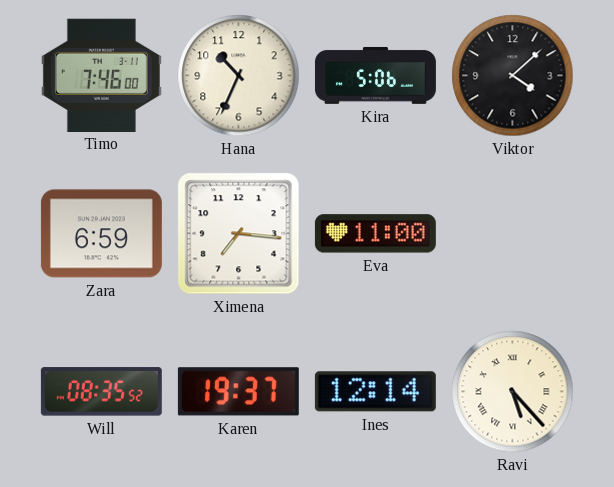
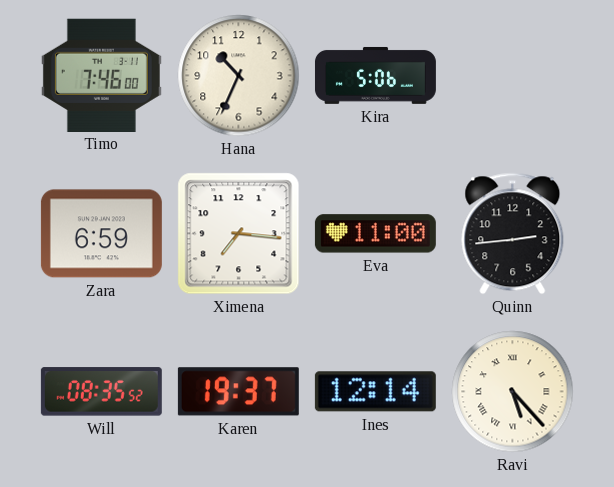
Viktor: 4:08 -> none (513, 76)
Quinn: none -> 2:44 (513, 234)
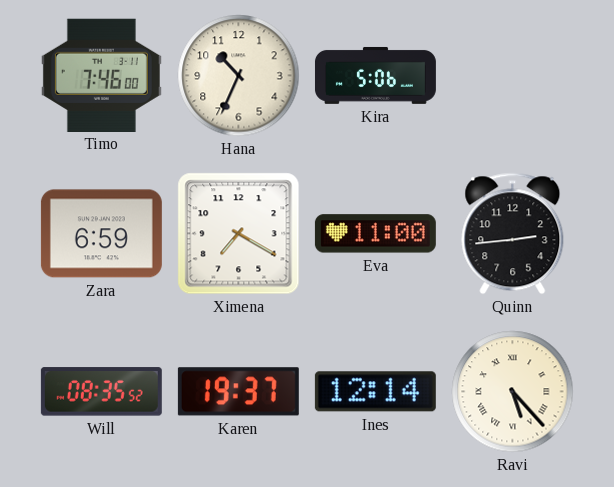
Ximena: 7:16 -> 7:20 (239, 234)
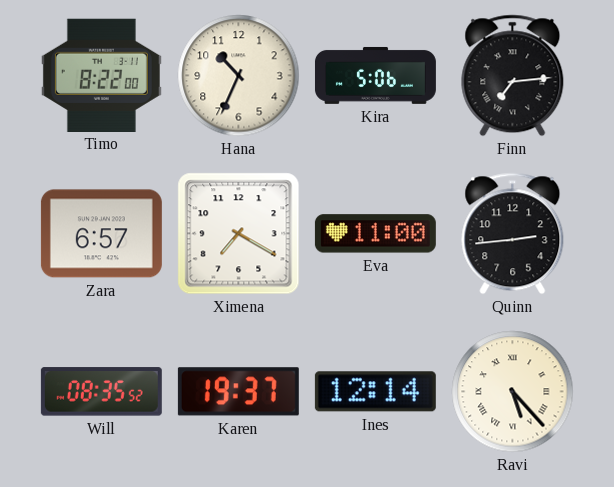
Timo: 7:46 -> 8:22 (101, 75)
Finn: none -> 7:14 (513, 76)
Zara: 6:59 -> 6:57 (101, 234)
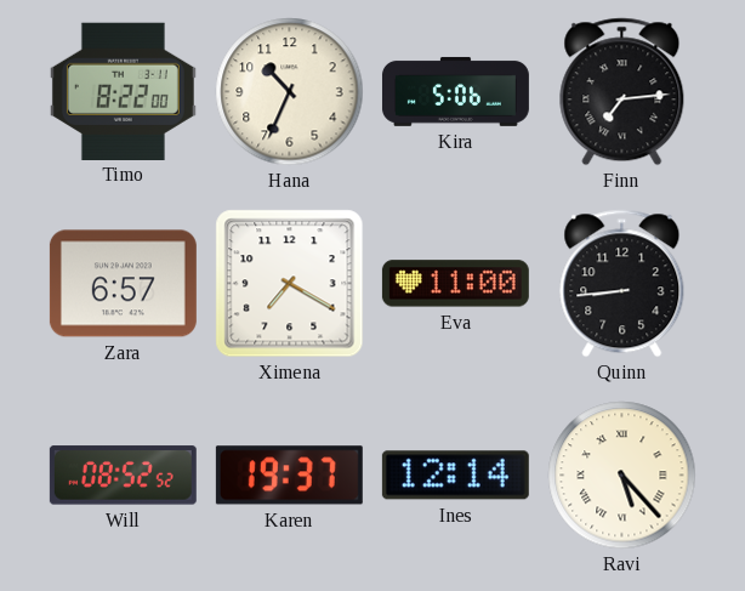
Quinn: 2:44 -> 8:44 (622, 284)
Will: 08:35 -> 08:52 (123, 476)
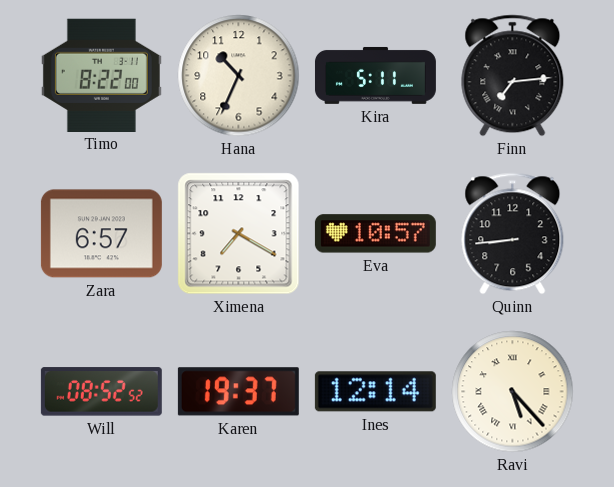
Kira: 5:06 -> 5:11 (375, 75)
Eva: 11:00 -> 10:57 (375, 234)
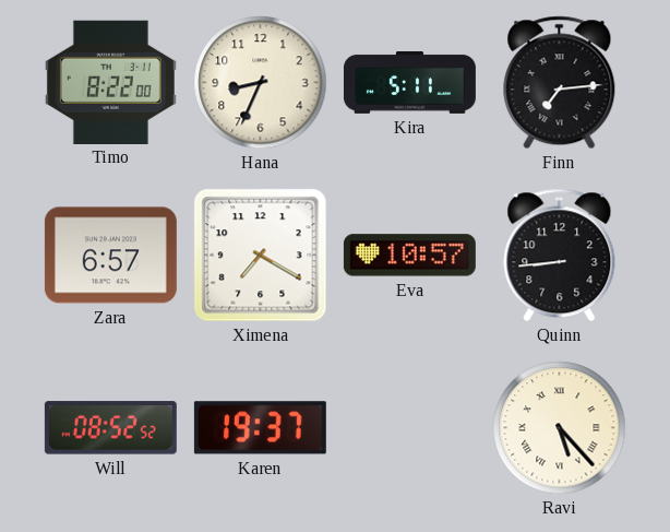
Hana: 10:34 -> 8:34 (261, 83)
Ines: 12:14 -> none (375, 392)
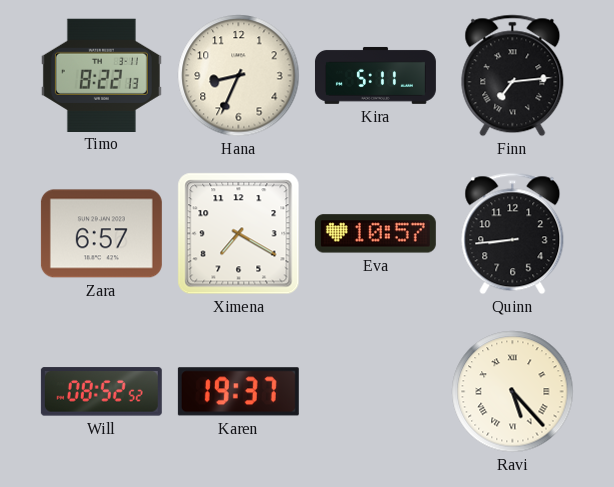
Timo: 8:22:00 -> 8:22:13 (101, 75)
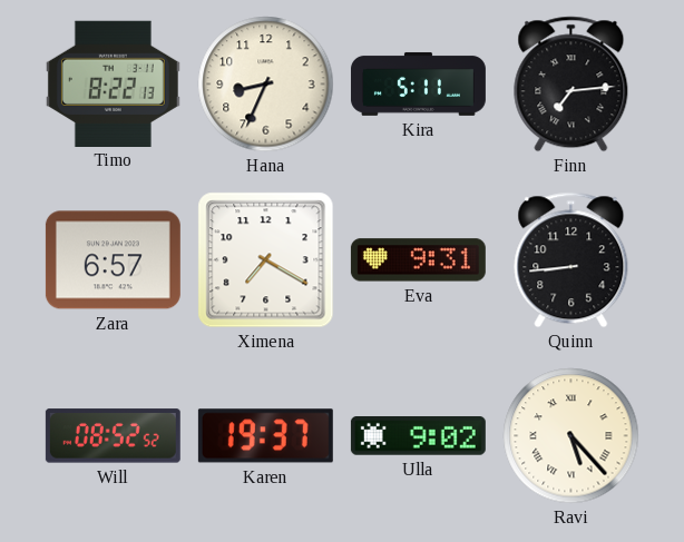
Eva: 10:57 -> 9:31 (418, 260)
Ulla: none -> 9:02 (418, 436)
